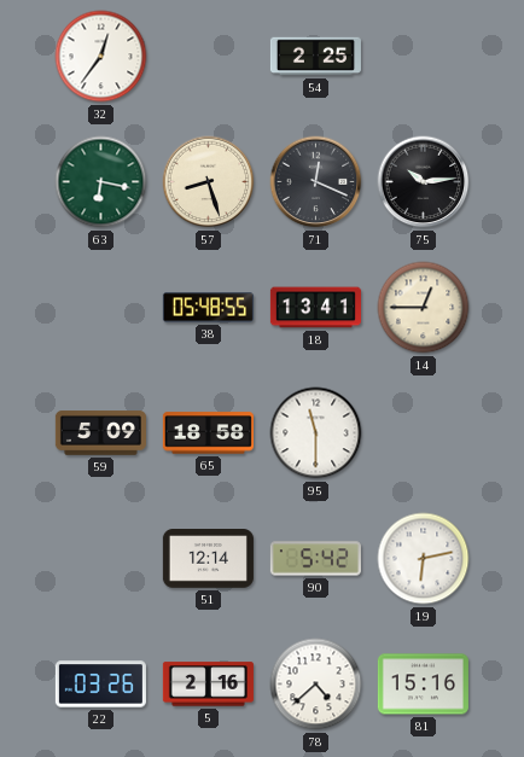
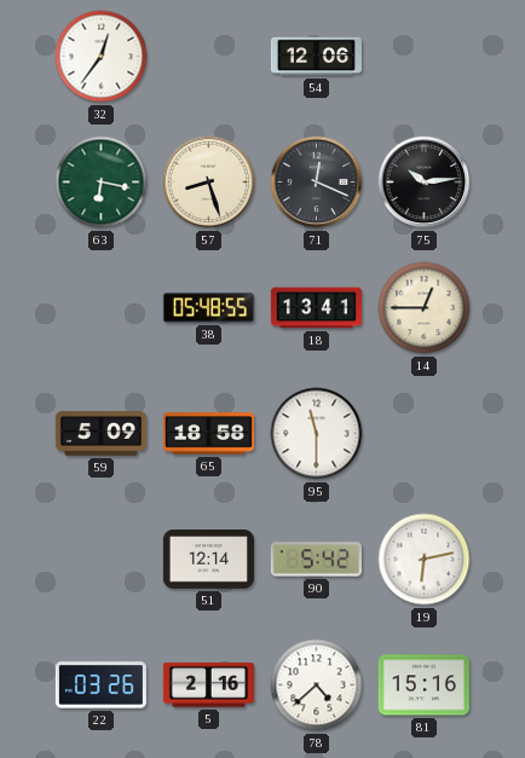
54: 2:25 -> 12:06 (316, 57)
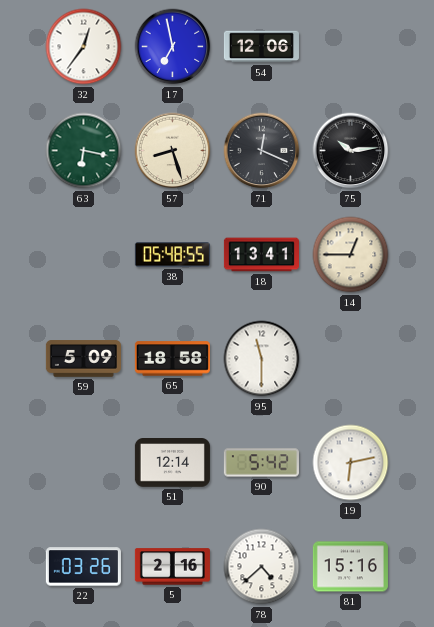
17: none -> 6:58 (173, 47)
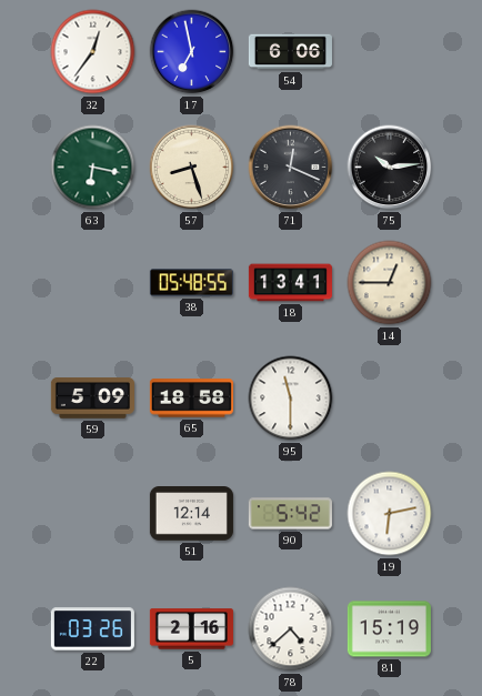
54: 12:06 -> 6:06 (290, 52)
81: 15:16 -> 15:19 (389, 629)
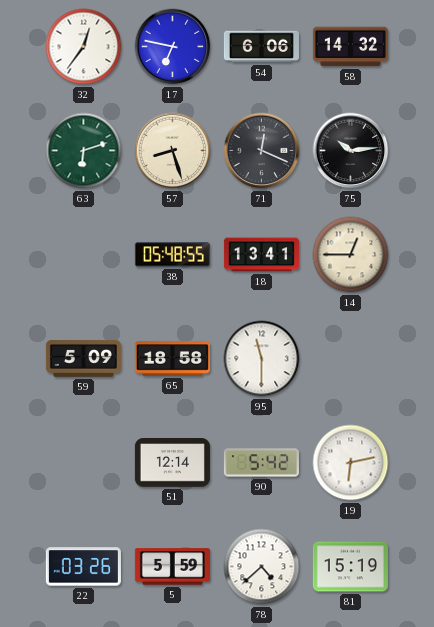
17: 6:58 -> 6:47 (173, 47)
58: none -> 14:32 (350, 47)
63: 6:17 -> 6:12 (84, 151)
5: 2:16 -> 5:59 (172, 567)
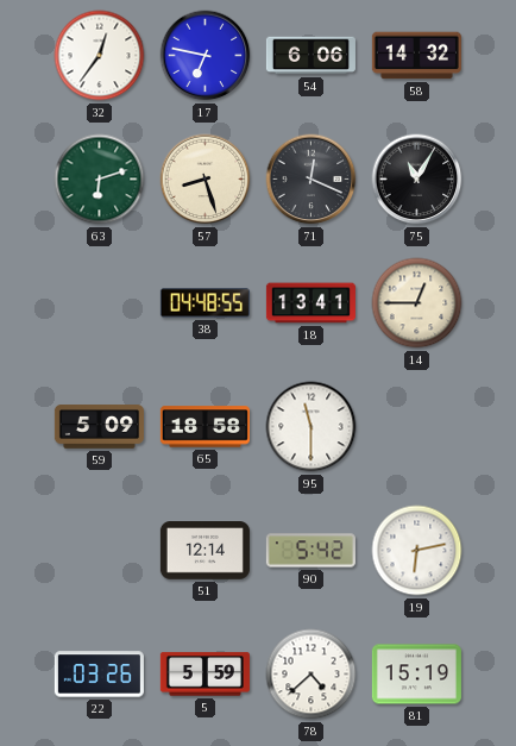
75: 10:14 -> 11:05 (417, 180)
38: 05:48 -> 04:48 (204, 303)
